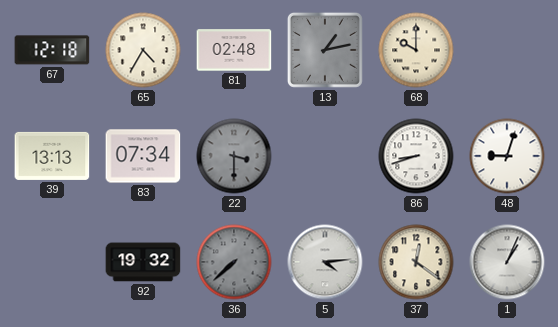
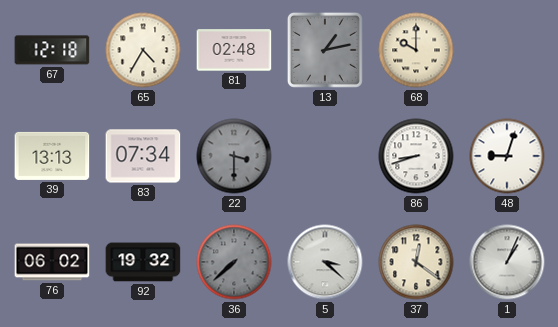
76: none -> 06:02 (52, 262)
5: 4:14 -> 3:22 (325, 262)
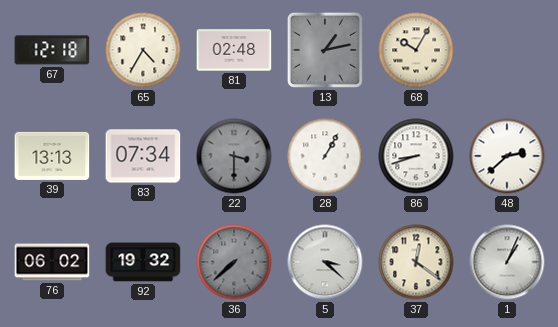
68: 10:00 -> 10:05 (416, 50)
28: none -> 1:05 (325, 156)
48: 9:03 -> 2:38 (507, 156)
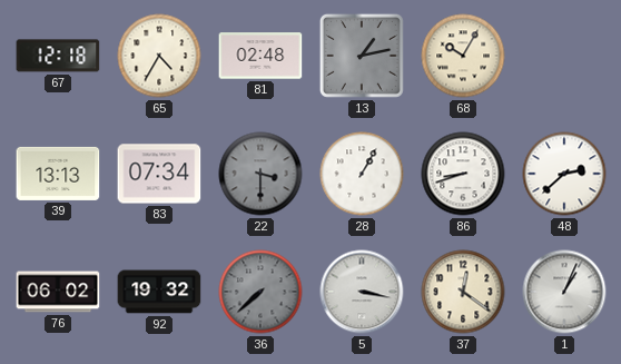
5: 3:22 -> 3:17 (362, 292)
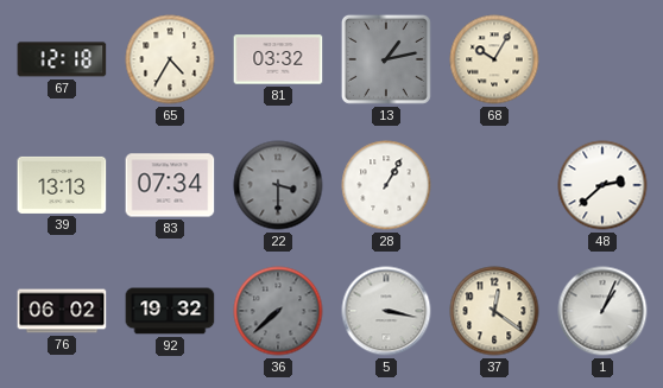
81: 02:48 -> 03:32 (278, 59)
86: 8:42 -> none (463, 174)
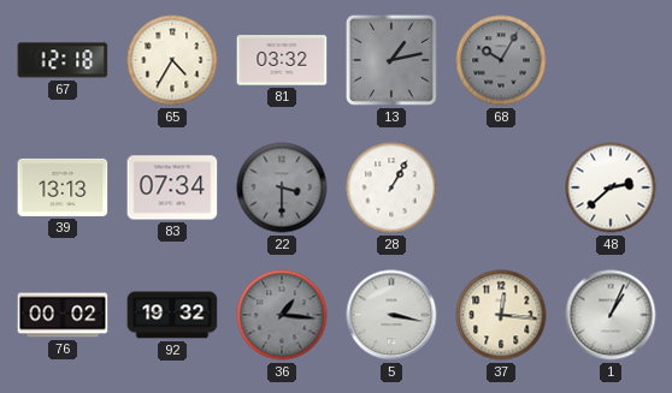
68 dial: cream -> grey (501, 60)
76: 06:02 -> 00:02 (63, 315)
36: 7:38 -> 1:16 (282, 315)
37: 12:21 -> 12:16 (501, 315)
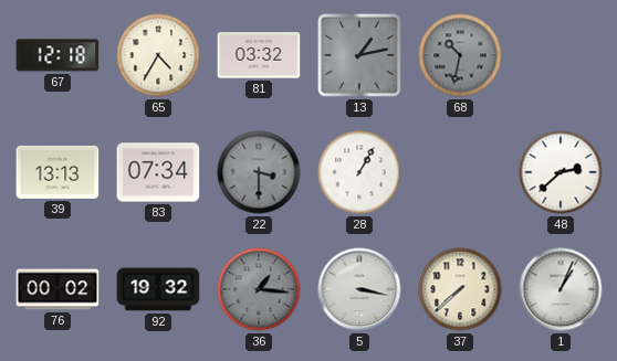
68: 10:05 -> 10:32 (460, 55)
37: 12:16 -> 7:38 (460, 289)
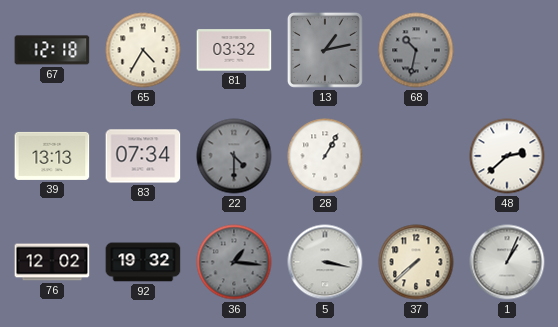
22: 3:30 -> 4:30 (234, 156)
76: 00:02 -> 12:02 (52, 262)
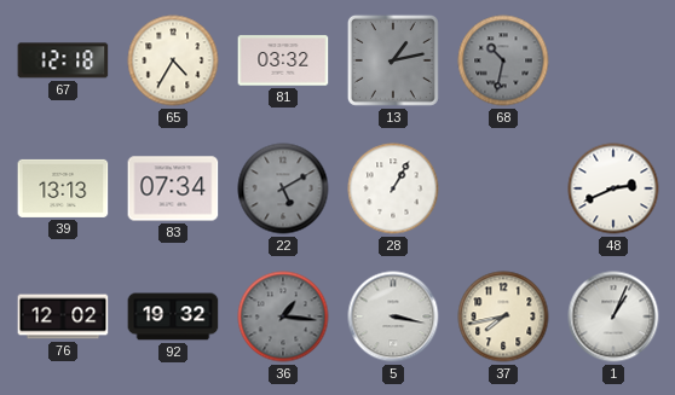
22: 4:30 -> 5:10 (283, 188)
48: 2:38 -> 2:41 (613, 188)
37: 7:38 -> 7:43 (503, 316)
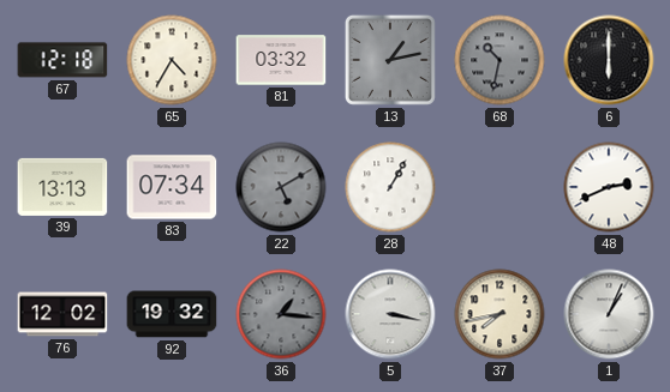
6: none -> 6:00 (609, 60)
